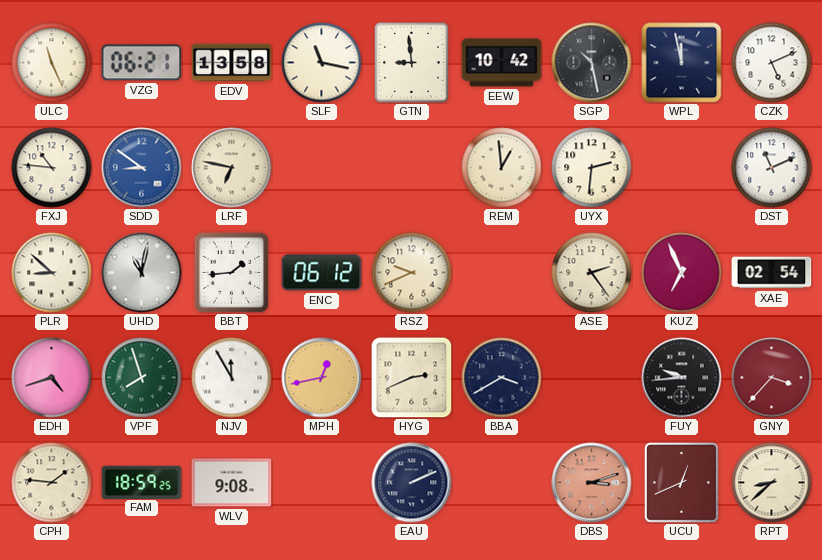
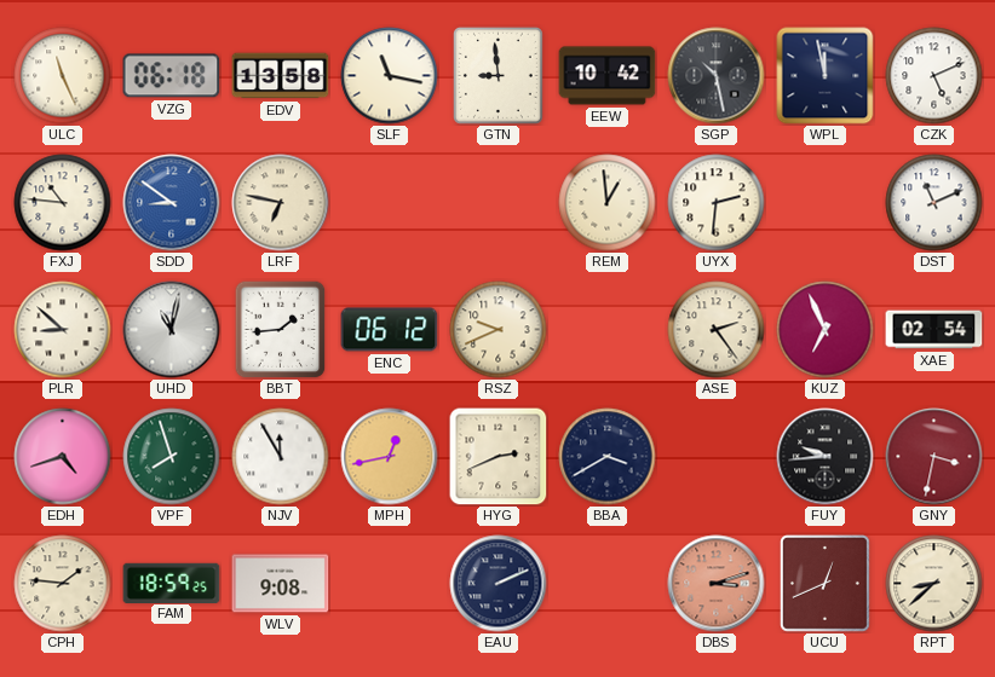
VZG: 06:21 -> 06:18 (172, 76)
GNY: 3:37 -> 3:32 (934, 457)
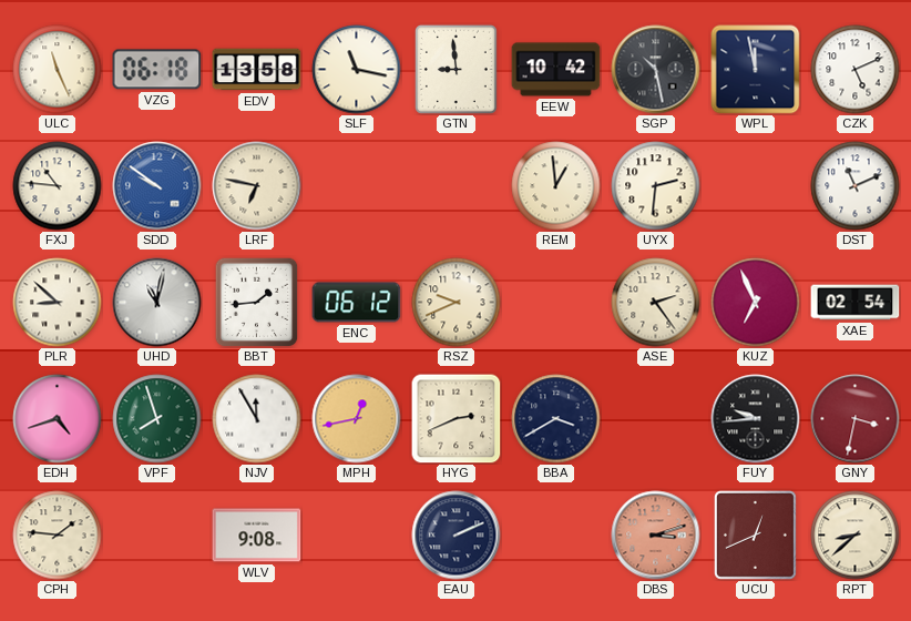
SDD: 8:51 -> 9:51 (157, 186)
FAM: 18:59 -> none (172, 583)
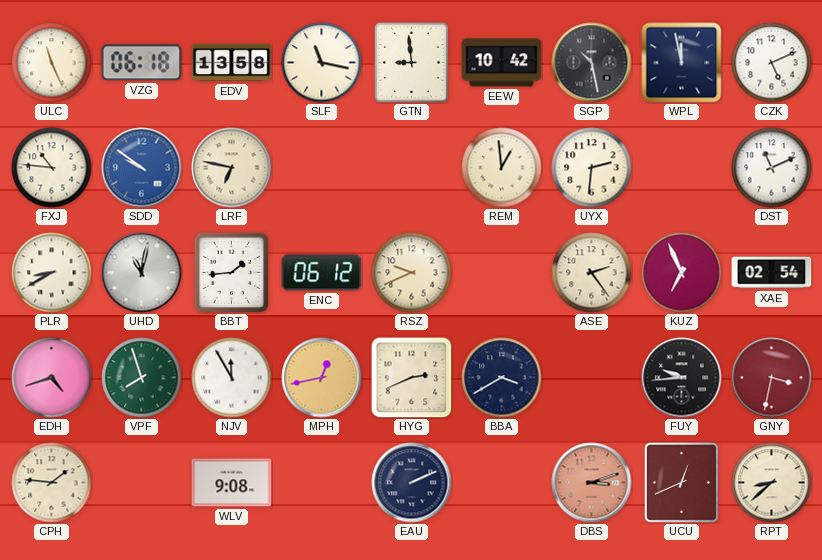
PLR: 8:52 -> 8:40 (52, 273)
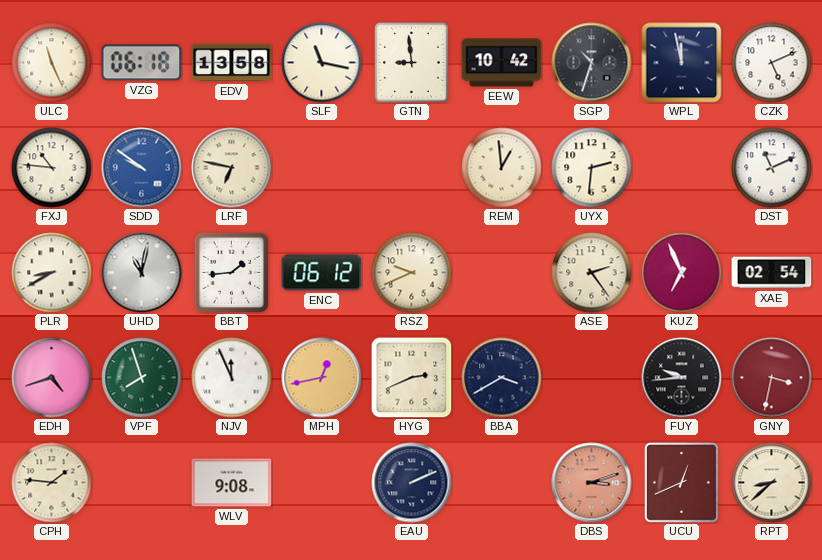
SGP: 10:28 -> 10:33 (592, 63)
NJV: 11:55 -> 11:56 (232, 378)
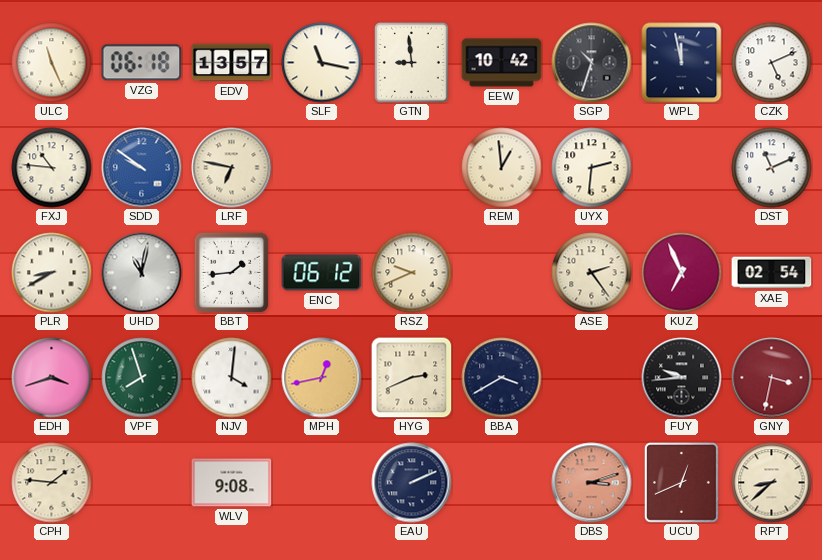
EDV: 13:58 -> 13:57 (232, 63)
EDH: 4:42 -> 3:42 (52, 378)
NJV: 11:56 -> 4:01 (232, 378)
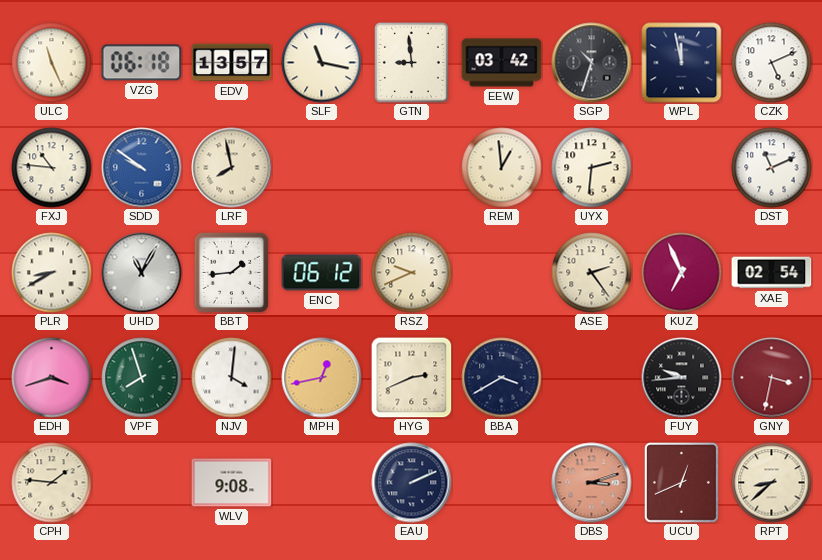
EEW: 10:42 -> 03:42 (502, 63)
LRF: 6:47 -> 7:58 (232, 168)
UHD: 11:02 -> 11:05 (142, 273)
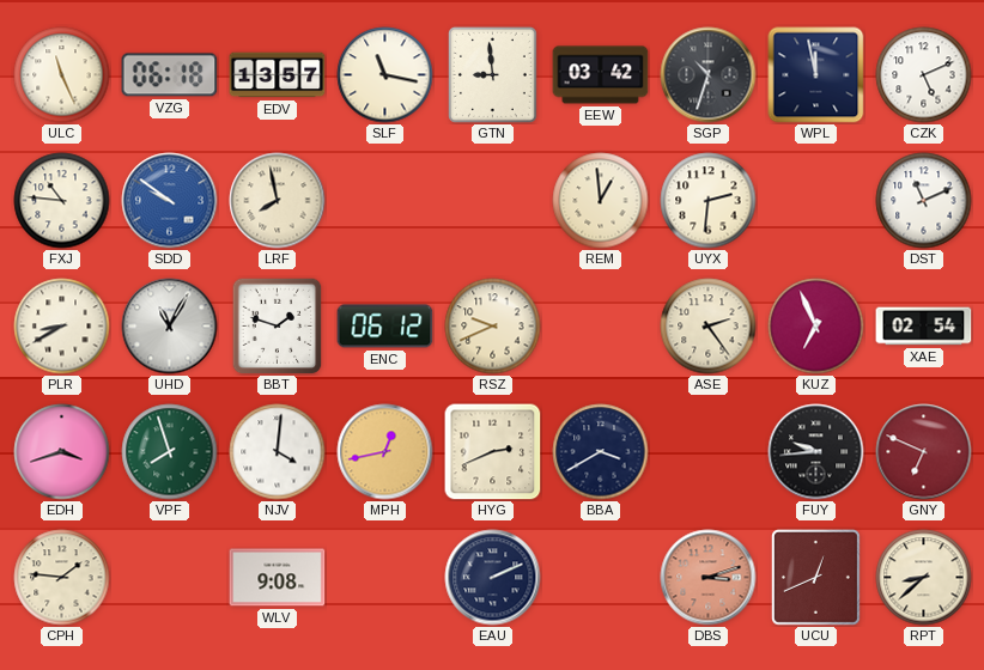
BBT: 1:44 -> 1:48 (278, 325)
GNY: 3:32 -> 6:49 (924, 452)
